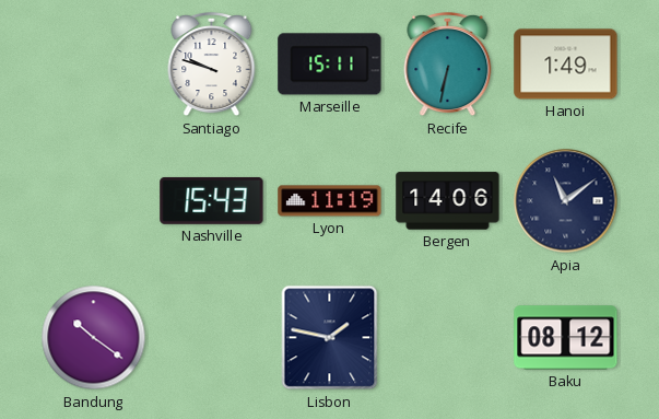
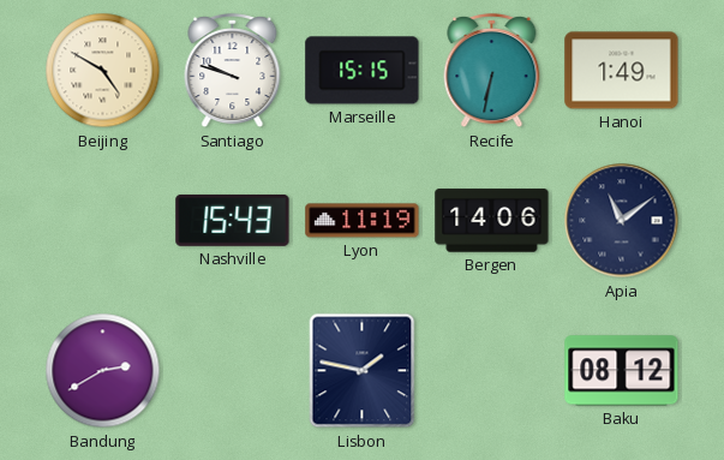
Beijing: none -> 4:50 (103, 71)
Marseille: 15:11 -> 15:15 (363, 71)
Bandung: 10:21 -> 2:40 (103, 371)
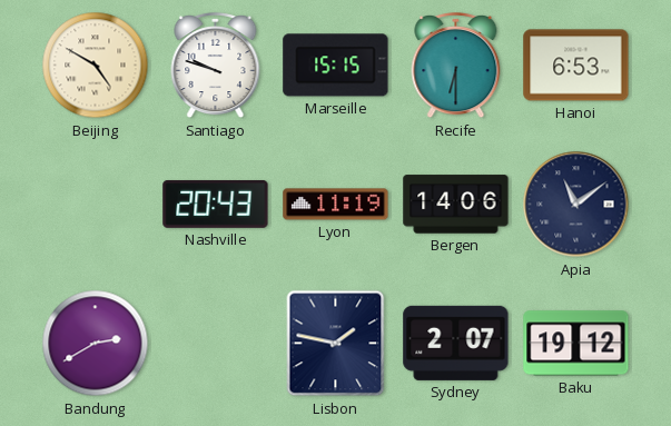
Recife: 6:32 -> 6:30 (456, 66)
Hanoi: 1:49 -> 6:53 (576, 66)
Nashville: 15:43 -> 20:43 (216, 204)
Sydney: none -> 2:07 (456, 343)
Baku: 08:12 -> 19:12 (576, 344)
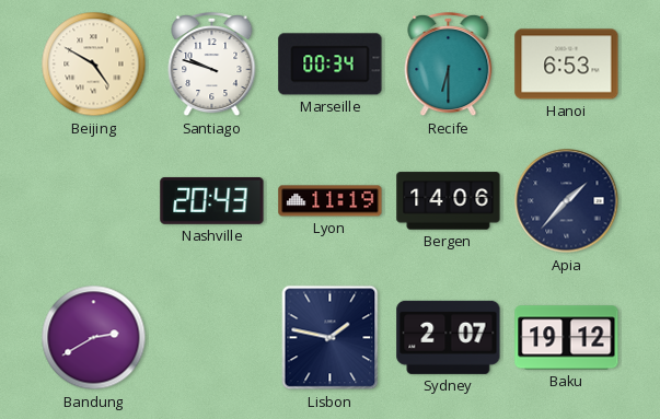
Marseille: 15:15 -> 00:34 (331, 65)
Apia: 11:09 -> 1:37 (567, 201)
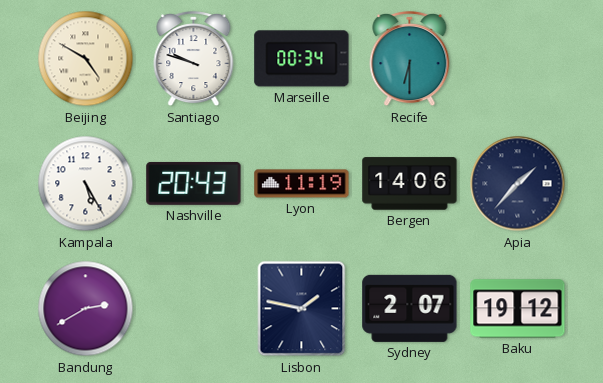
Hanoi: 6:53 -> none (567, 65)
Kampala: none -> 5:25 (86, 184)
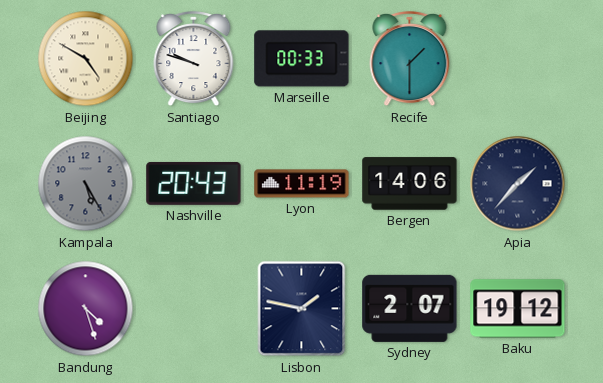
Marseille: 00:34 -> 00:33 (302, 59)
Recife: 6:30 -> 1:30 (410, 59)
Kampala dial: white -> grey (86, 184)
Bandung: 2:40 -> 4:27 (86, 309)
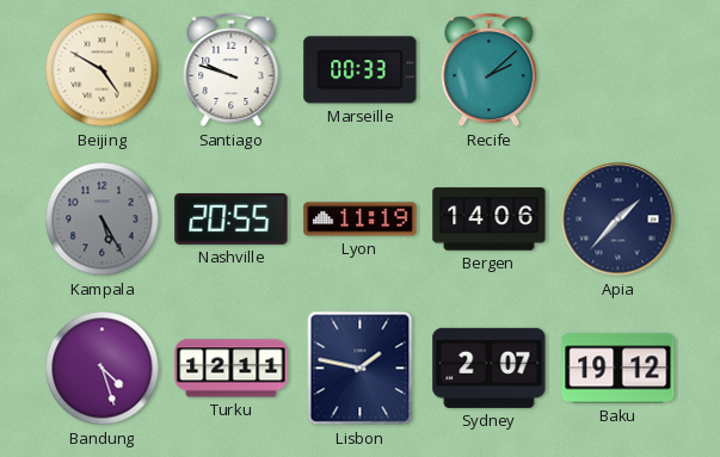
Recife: 1:30 -> 2:08 (490, 70)
Nashville: 20:43 -> 20:55 (232, 218)
Turku: none -> 12:11 (232, 369)
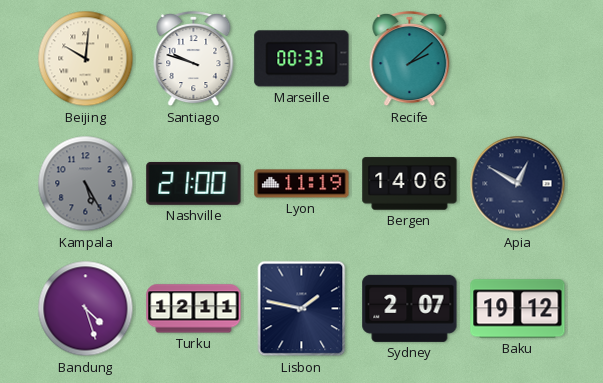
Beijing: 4:50 -> 10:01 (86, 59)
Nashville: 20:55 -> 21:00 (194, 183)
Apia: 1:37 -> 12:50 (518, 184)
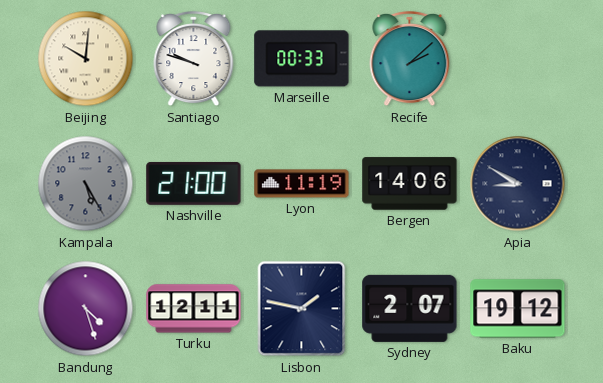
Apia: 12:50 -> 8:50 (518, 184)
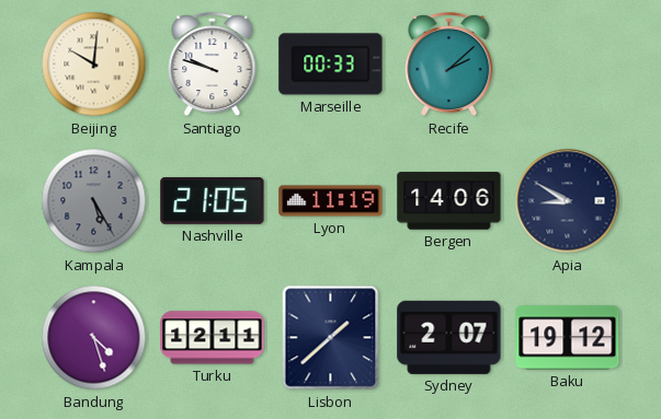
Nashville: 21:00 -> 21:05 (213, 200)
Lisbon: 1:47 -> 1:38 (331, 338)
